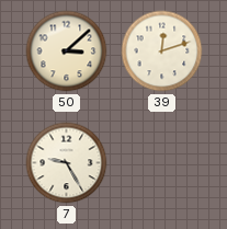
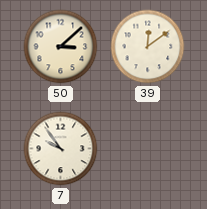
39: 12:12 -> 12:09 (148, 47)
7: 9:25 -> 9:54 (61, 149)
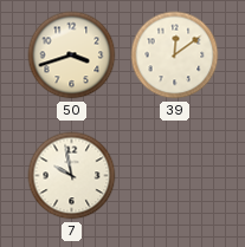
50: 3:08 -> 3:42 (72, 56)
7: 9:54 -> 9:58 (72, 176)
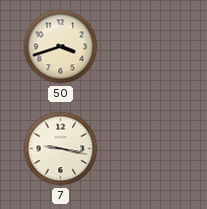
39: 12:09 -> none (175, 56)
7: 9:58 -> 9:17 (61, 149)
